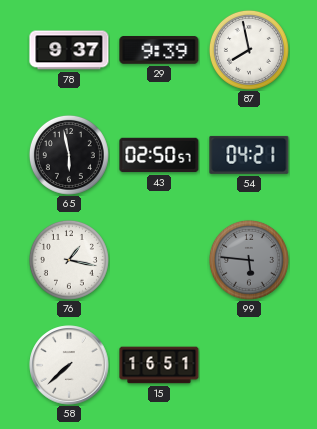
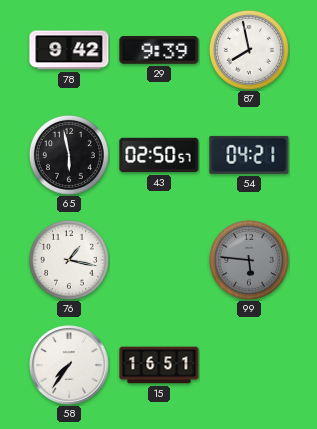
78: 9:37 -> 9:42 (69, 50)
58: 7:38 -> 7:36 (69, 365)
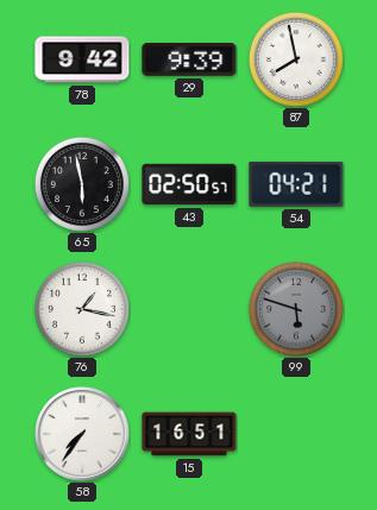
99: 5:46 -> 5:48 (296, 309)
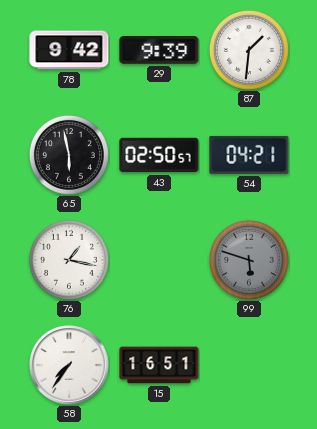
87: 7:58 -> 1:31 (249, 50)
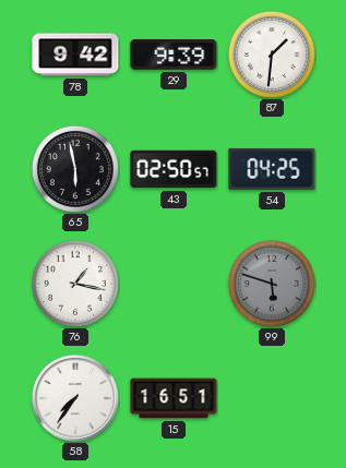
54: 04:21 -> 04:25 (272, 169)
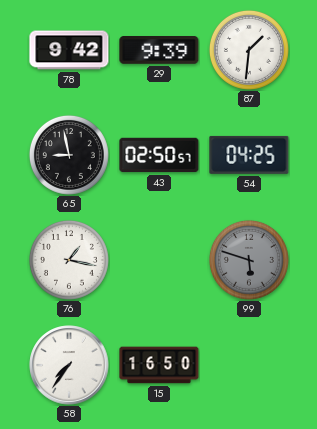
65: 5:58 -> 8:58 (69, 155)
15: 16:51 -> 16:50 (159, 365)
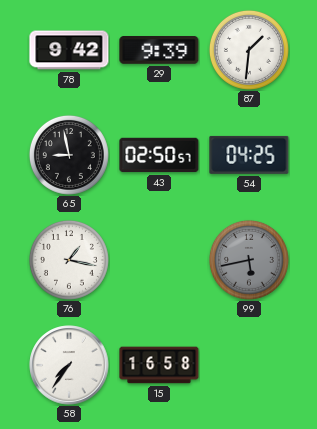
99: 5:48 -> 5:43 (249, 260)
15: 16:50 -> 16:58 (159, 365)
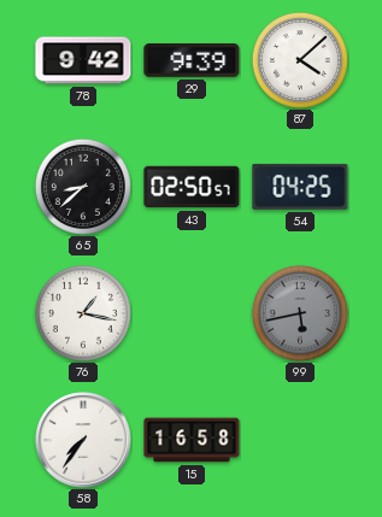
87: 1:31 -> 4:08 (300, 60)
65: 8:58 -> 8:38 (83, 187)
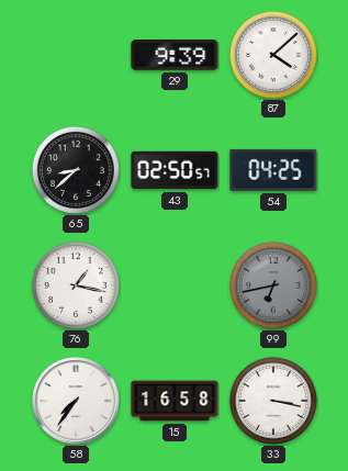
78: 9:42 -> none (83, 60)
99: 5:43 -> 6:43 (273, 285)
33: none -> 3:17 (273, 401)
